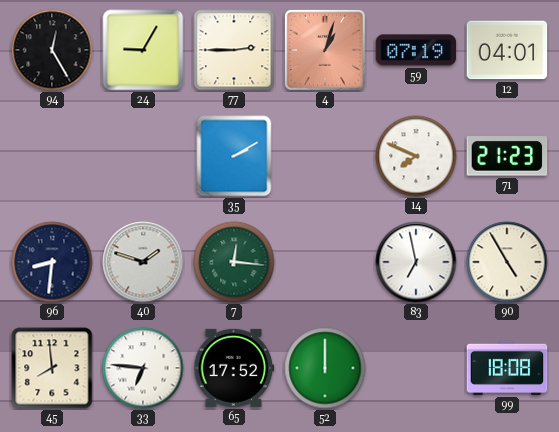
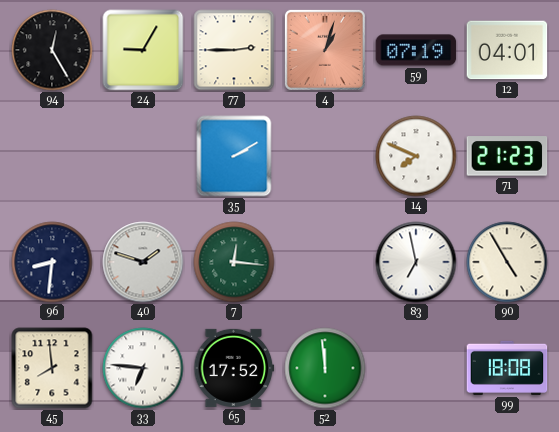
52: 12:00 -> 11:59 (325, 368)
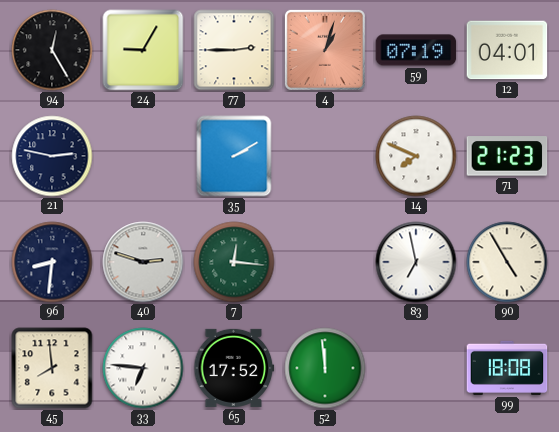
21: none -> 2:47 (52, 156)
40: 1:48 -> 2:48 (143, 262)
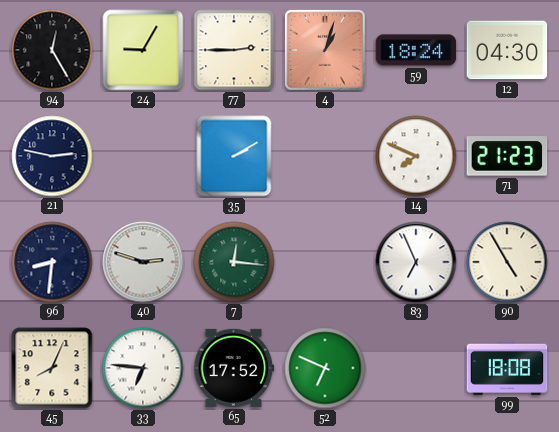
59: 07:19 -> 18:24 (416, 50)
12: 04:01 -> 04:30 (507, 50)
83: 6:58 -> 6:56 (416, 262)
45: 7:59 -> 8:04 (52, 368)
52: 11:59 -> 6:49 (325, 368)
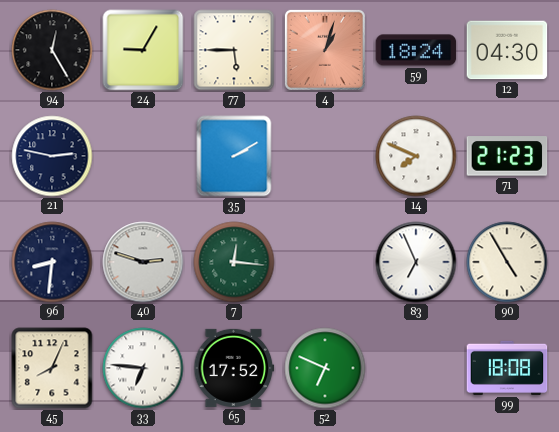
77: 2:45 -> 5:45 (234, 50)
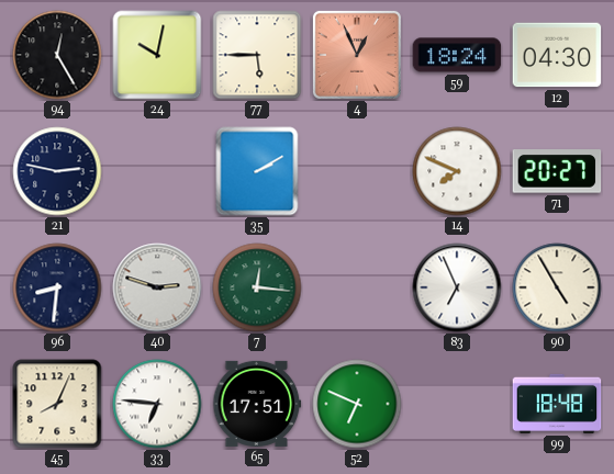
24: 9:05 -> 10:02 (157, 55)
4: 1:03 -> 12:56 (357, 55)
71: 21:23 -> 20:27 (557, 171)
65: 17:52 -> 17:51 (257, 404)
99: 18:08 -> 18:48 (557, 404)
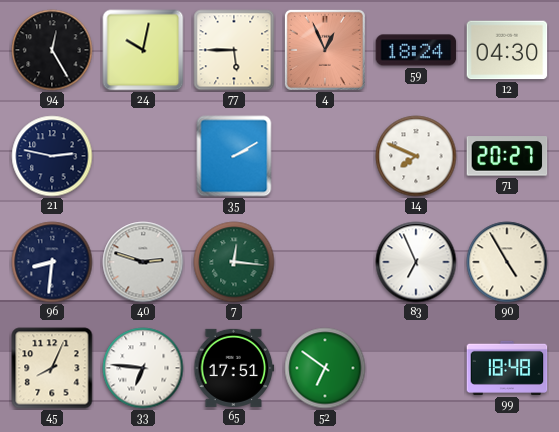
52: 6:49 -> 6:51 (325, 368)
